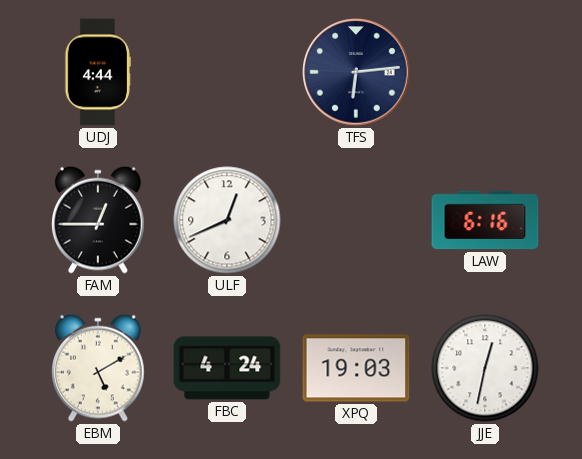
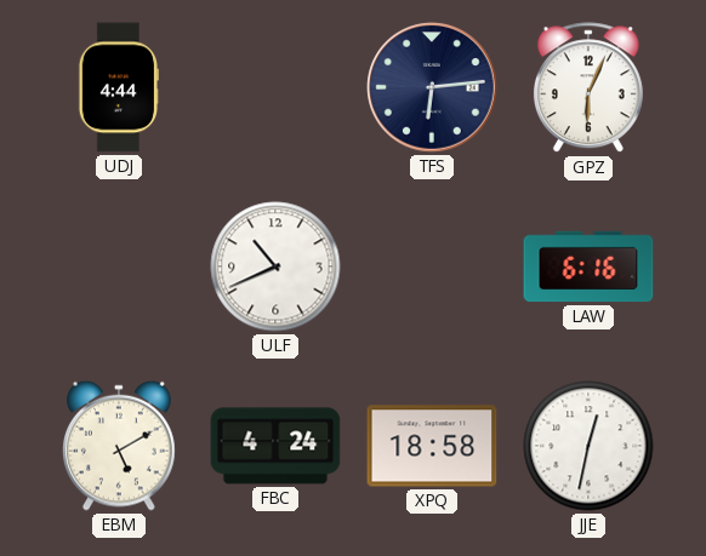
GPZ: none -> 6:04 (588, 88)
FAM: 12:45 -> none (99, 220)
ULF: 12:41 -> 10:41 (275, 266)
XPQ: 19:03 -> 18:58 (432, 446)
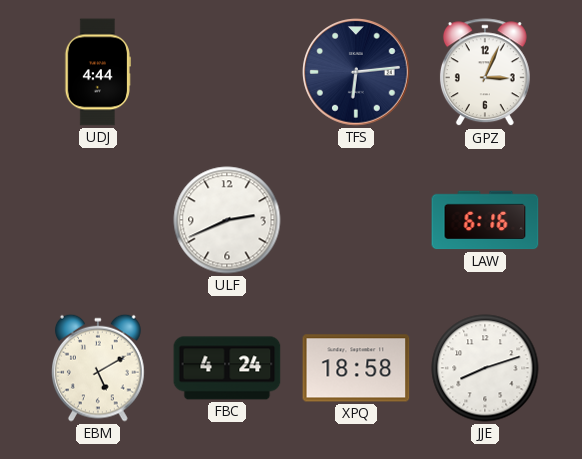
GPZ: 6:04 -> 3:04 (485, 73)
ULF: 10:41 -> 2:41 (227, 220)
JJE: 12:32 -> 8:12 (485, 368)
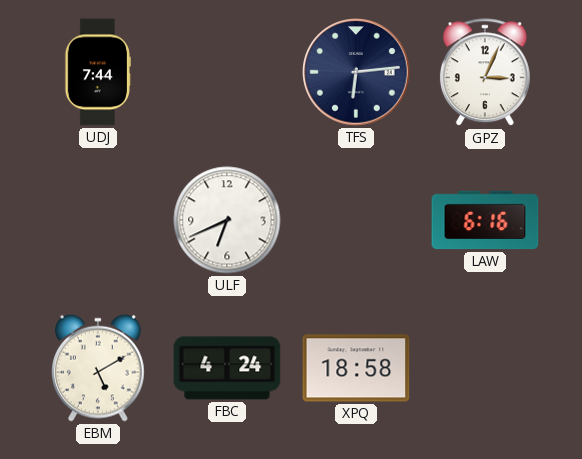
UDJ: 4:44 -> 7:44 (97, 72)
ULF: 2:41 -> 6:41 (227, 220)
JJE: 8:12 -> none (485, 368)
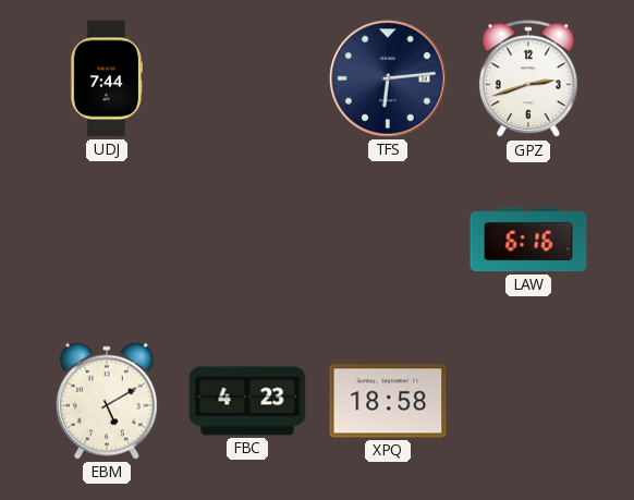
GPZ: 3:04 -> 2:42 (528, 80)
ULF: 6:41 -> none (227, 220)
FBC: 4:24 -> 4:23 (247, 401)
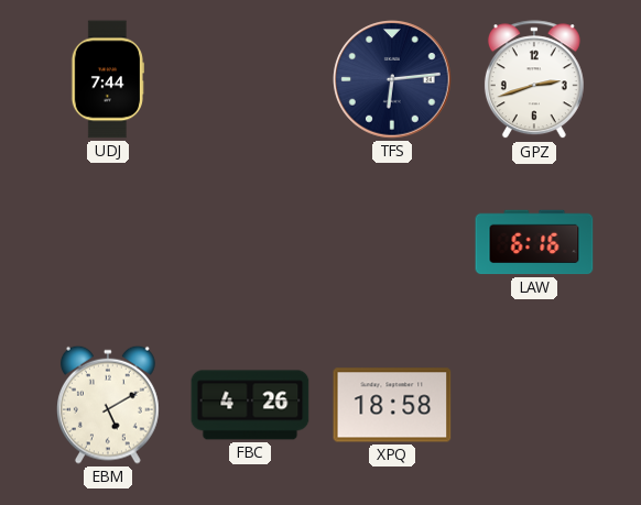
FBC: 4:23 -> 4:26 (250, 405)
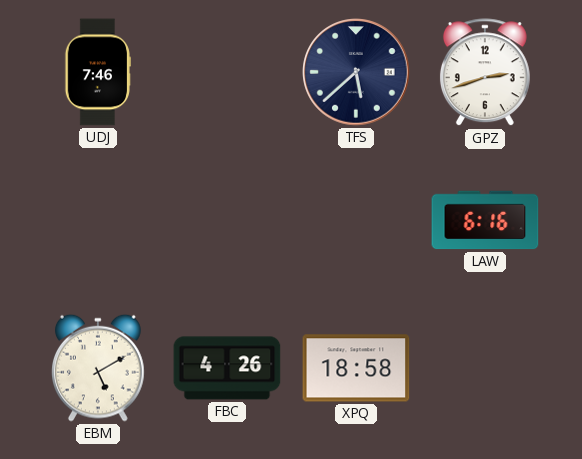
UDJ: 7:44 -> 7:46 (97, 72)
TFS: 6:14 -> 5:38 (356, 72)
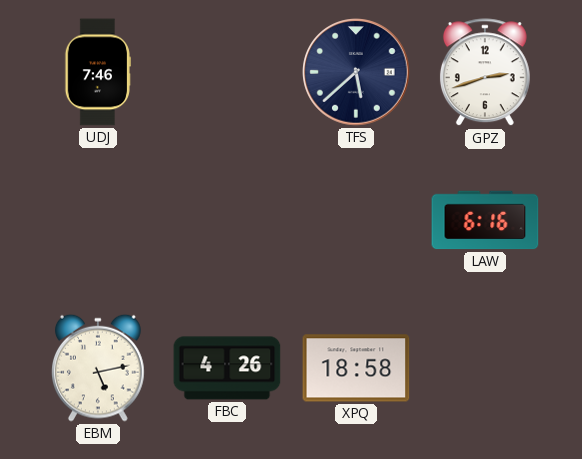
EBM: 5:10 -> 5:13 (99, 368)
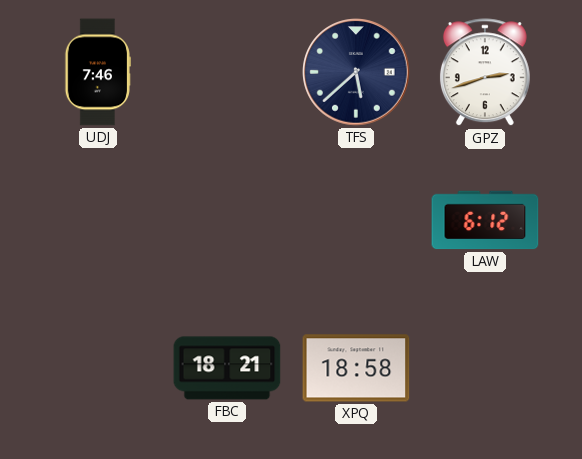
LAW: 6:16 -> 6:12 (485, 220)
EBM: 5:13 -> none (99, 368)
FBC: 4:26 -> 18:21 (227, 368)
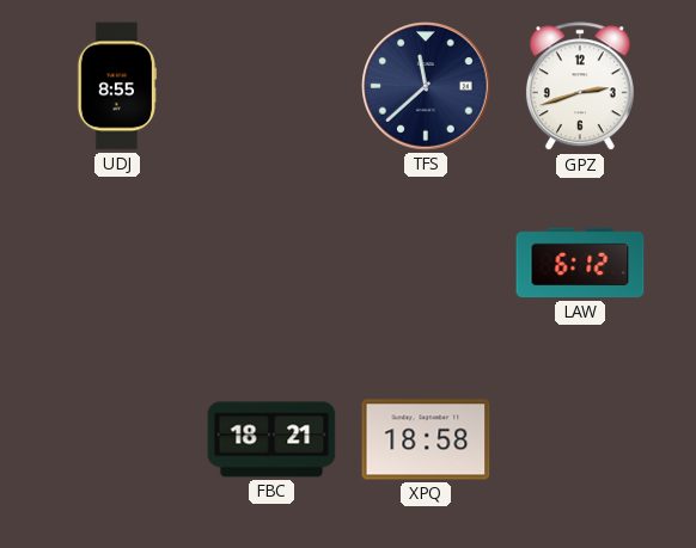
UDJ: 7:46 -> 8:55 (116, 86)
TFS: 5:38 -> 11:38 (426, 86)
